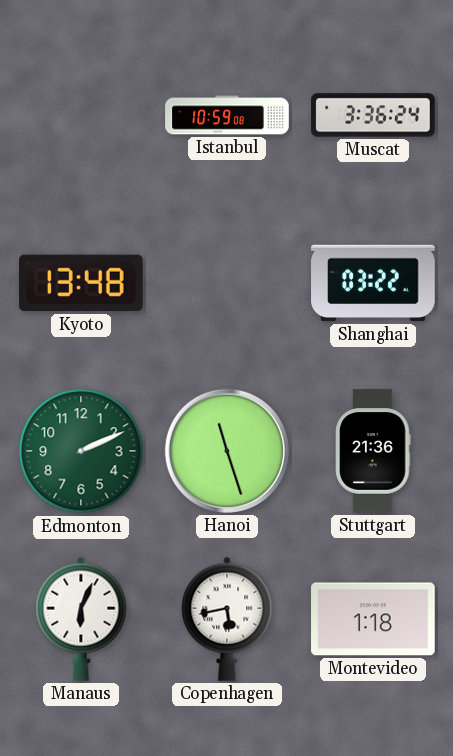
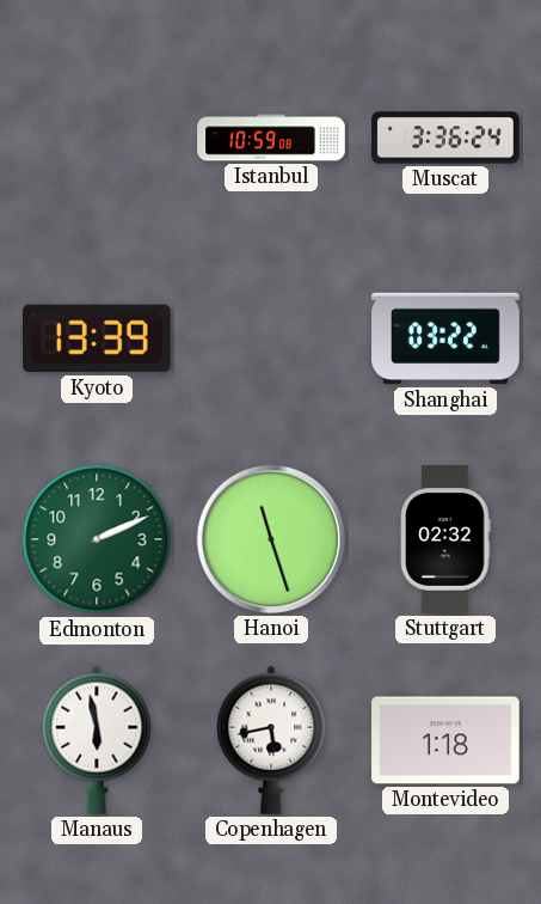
Kyoto: 13:48 -> 13:39 (98, 338)
Stuttgart: 21:36 -> 02:32 (445, 539)
Manaus: 6:04 -> 5:58 (97, 740)
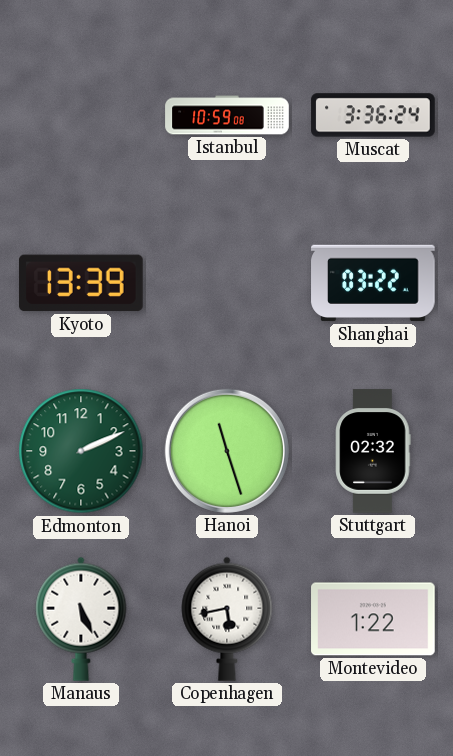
Manaus: 5:58 -> 5:26 (81, 619)
Montevideo: 1:18 -> 1:22 (373, 619)
